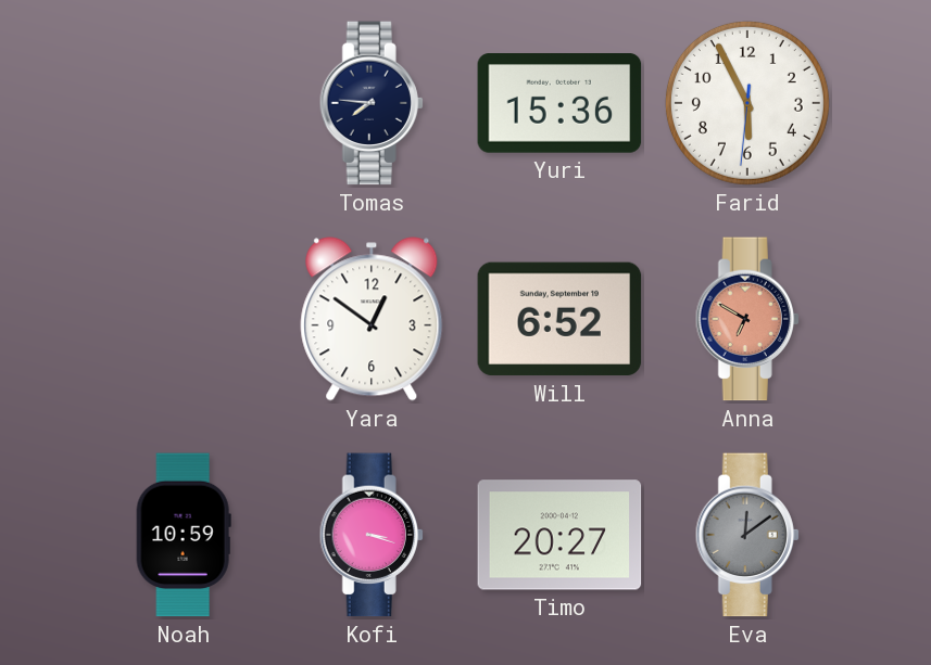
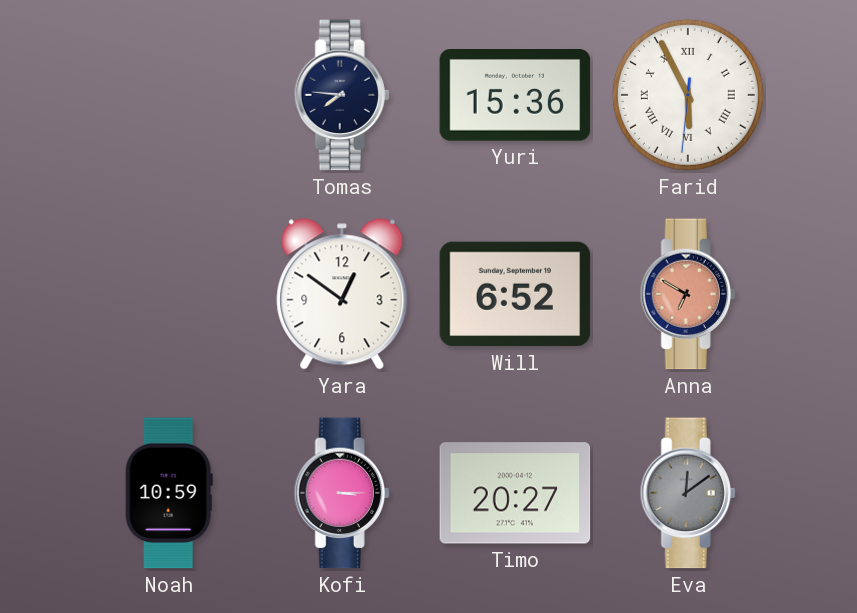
Farid numerals: Arabic -> Roman (688, 95)
Kofi: 3:18 -> 3:15 (342, 493)
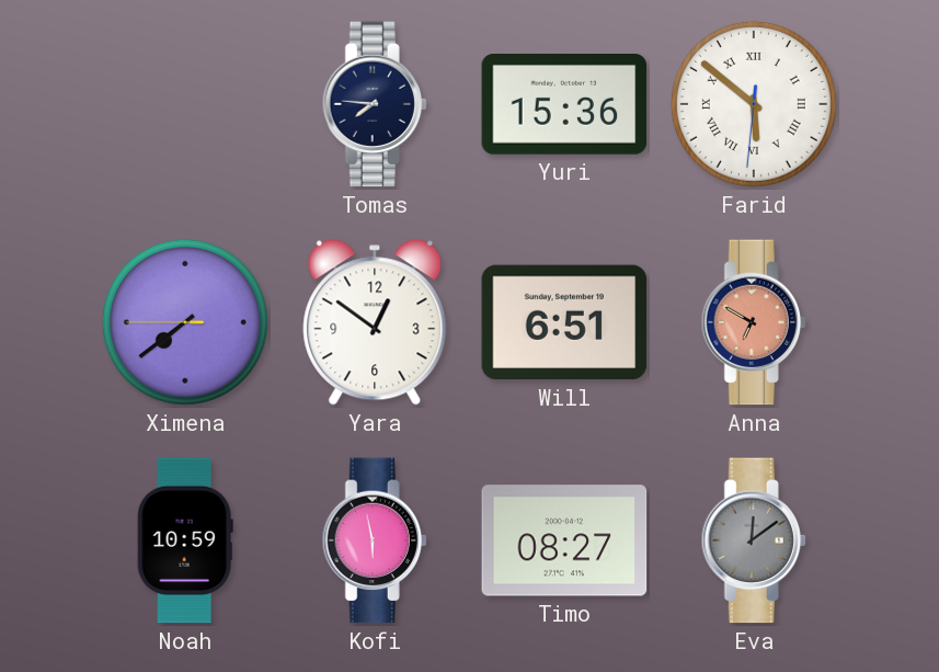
Farid: 5:55 -> 5:51 (754, 104)
Ximena: none -> 7:38 (185, 322)
Will: 6:52 -> 6:51 (564, 322)
Kofi: 3:15 -> 5:58 (375, 540)
Timo: 20:27 -> 08:27 (564, 540)
